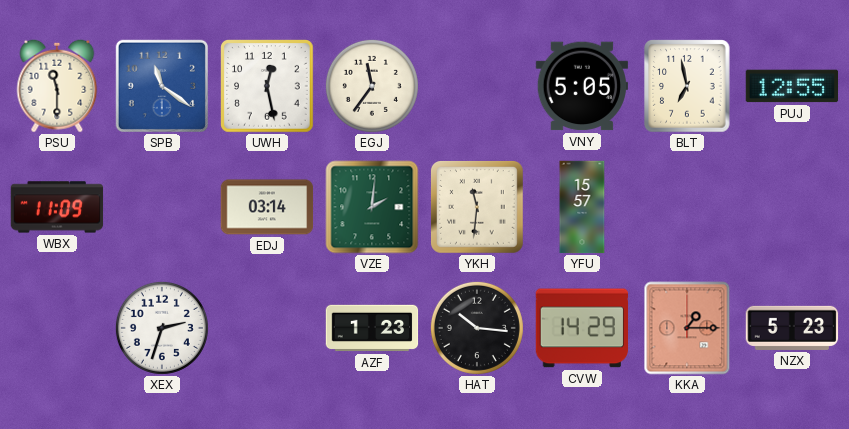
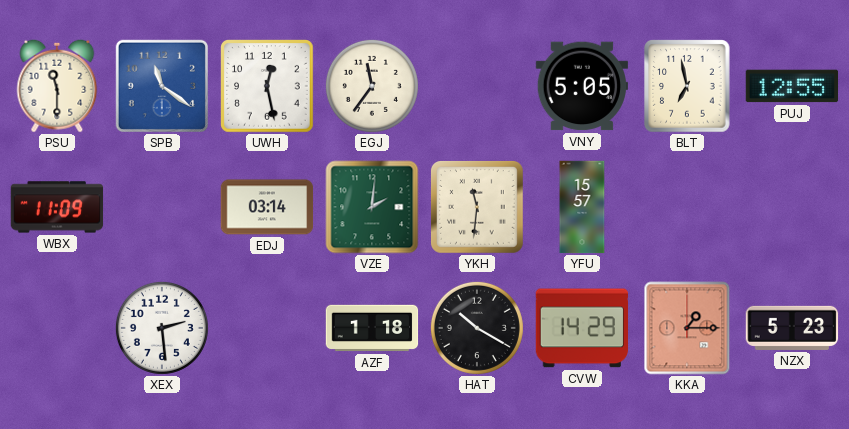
XEX: 2:33 -> 2:29 (162, 328)
AZF: 1:23 -> 1:18 (372, 328)
HAT: 10:16 -> 10:20 (477, 328)
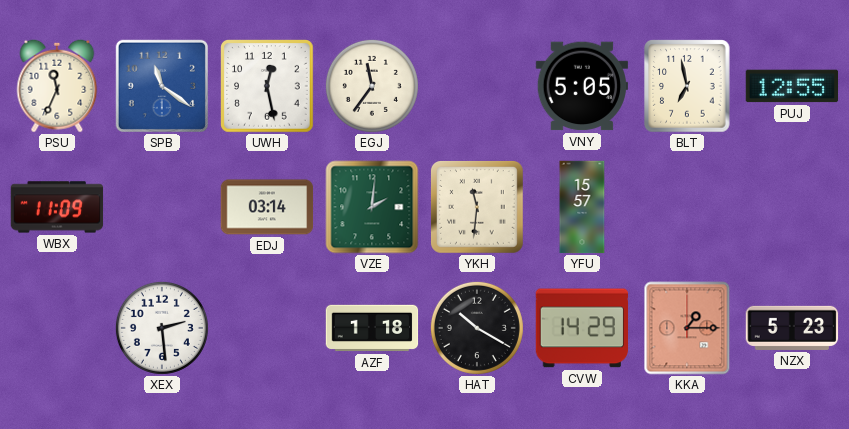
PSU: 11:30 -> 11:34 (57, 86)
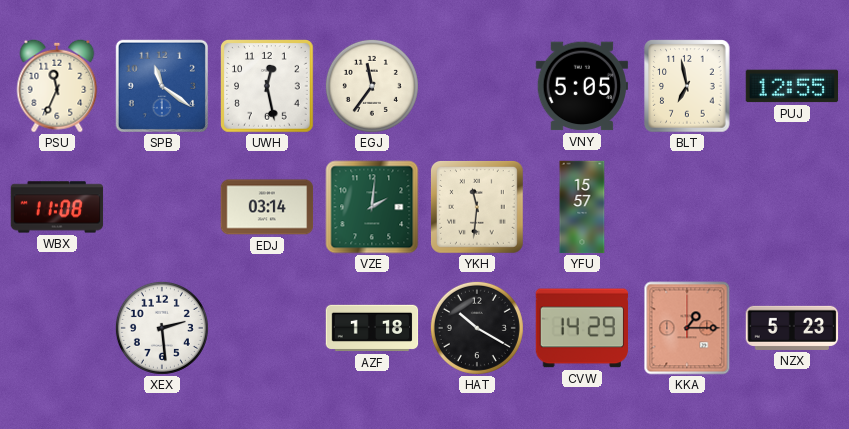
WBX: 11:09 -> 11:08 (57, 207)
